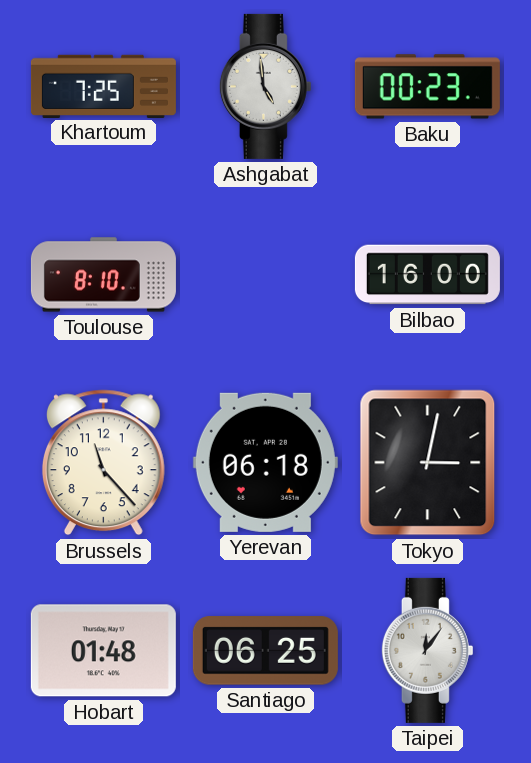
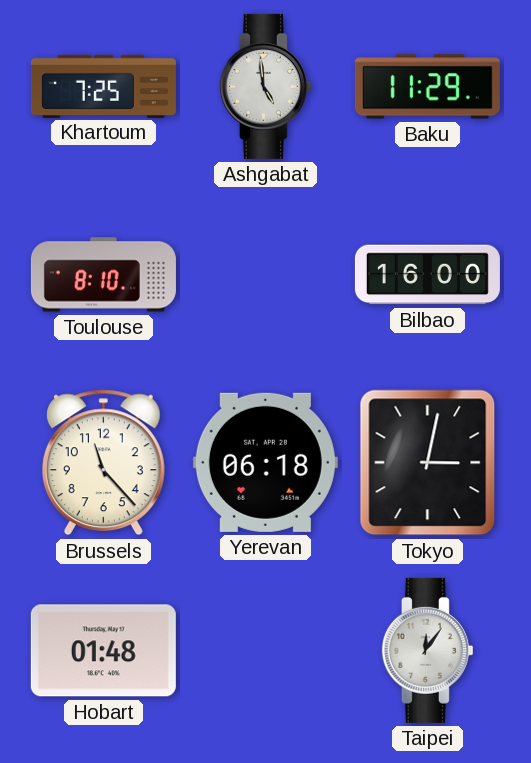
Baku: 00:23 -> 11:29 (427, 87)
Santiago: 06:25 -> none (265, 651)
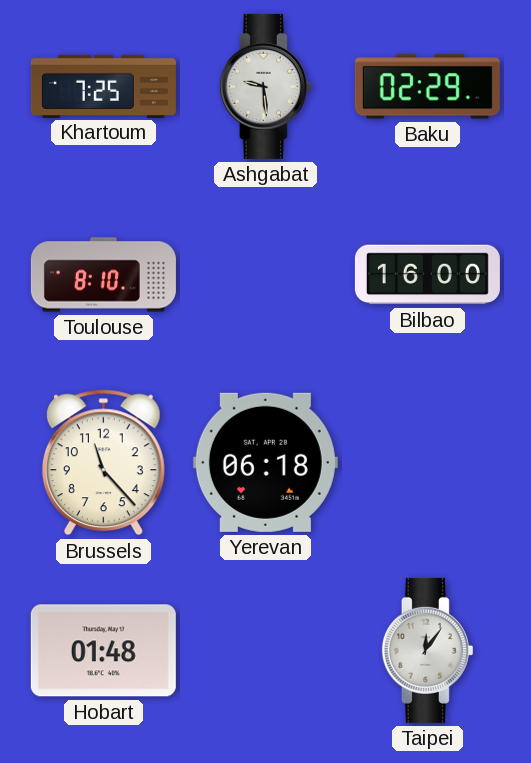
Ashgabat: 4:59 -> 9:29 (265, 86)
Baku: 11:29 -> 02:29 (427, 87)
Tokyo: 3:02 -> none (428, 463)
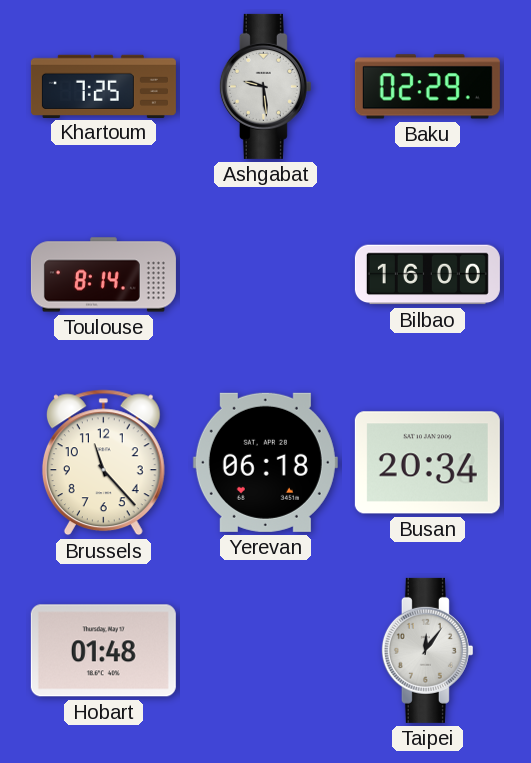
Toulouse: 8:10 -> 8:14 (103, 275)
Busan: none -> 20:34 (427, 463)
